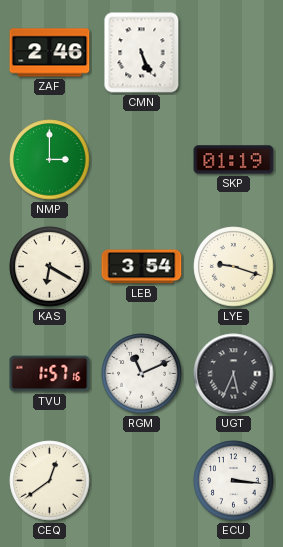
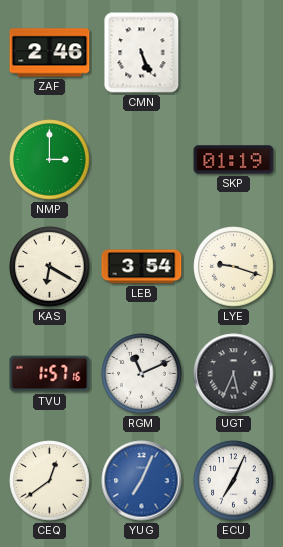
YUG: none -> 7:04 (142, 481)
ECU: 3:16 -> 7:04 (234, 481)
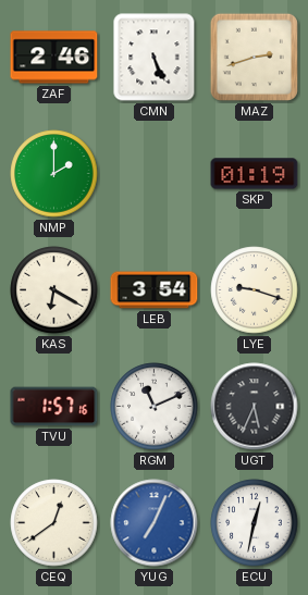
MAZ: none -> 2:42 (254, 57)
NMP: 3:00 -> 2:00 (54, 174)
ECU: 7:04 -> 12:32 (255, 523)
